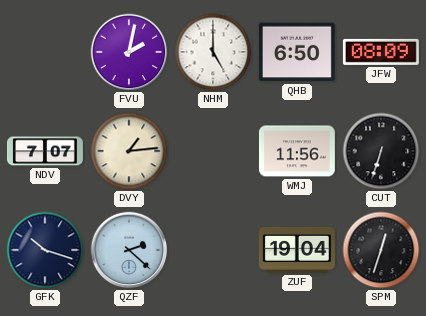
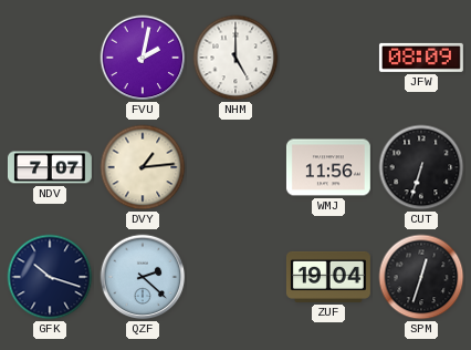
QHB: 6:50 -> none (297, 52)
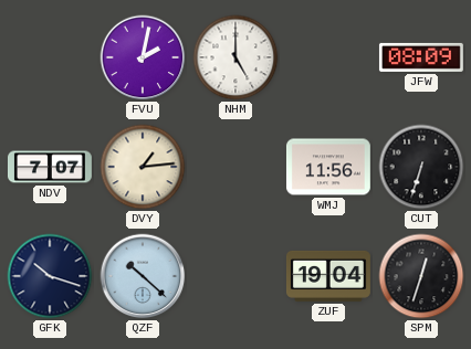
QZF: 2:22 -> 10:22 (143, 276)
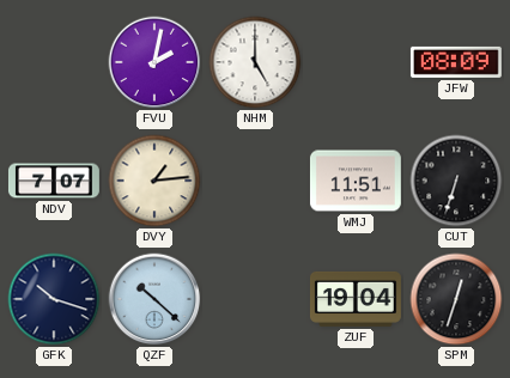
WMJ: 11:56 -> 11:51 (356, 181)
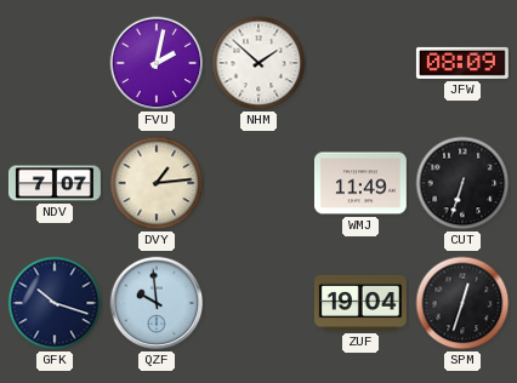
NHM: 5:00 -> 1:52 (258, 63)
WMJ: 11:51 -> 11:49 (360, 183)
QZF: 10:22 -> 9:59 (157, 303)
